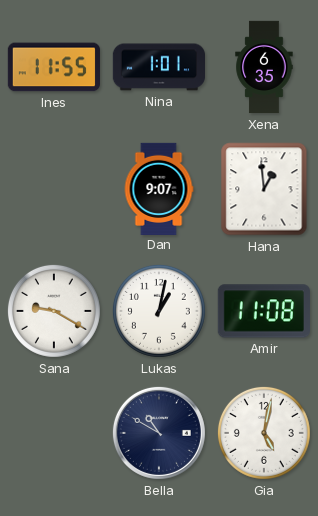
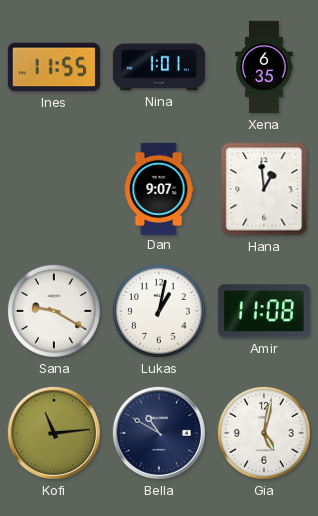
Kofi: none -> 11:14 (54, 433)
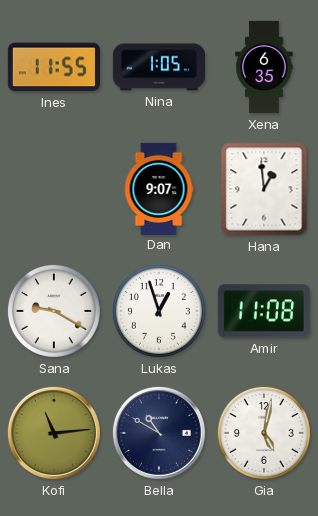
Nina: 1:01 -> 1:05 (158, 67)
Lukas: 1:02 -> 12:57 (159, 311)
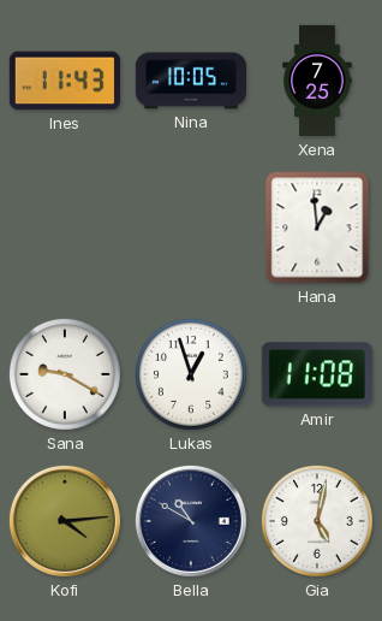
Ines: 11:55 -> 11:43 (65, 81)
Nina: 1:05 -> 10:05 (190, 81)
Xena: 6:35 -> 7:25 (317, 81)
Dan: 9:07 -> none (159, 188)
Kofi: 11:14 -> 4:14 (65, 521)
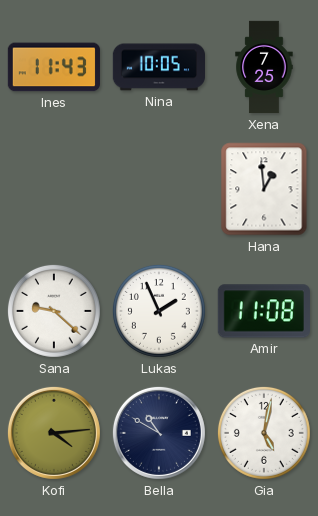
Sana: 9:20 -> 9:22 (54, 311)
Lukas: 12:57 -> 1:56 (159, 311)
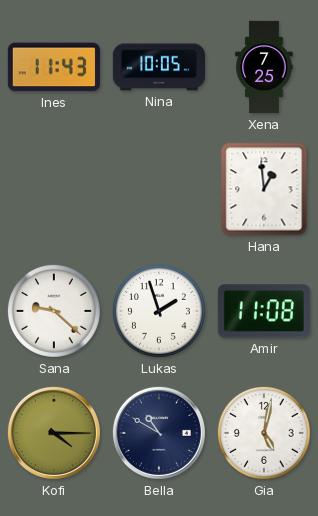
Lukas: 1:56 -> 1:57 (159, 311)
Kofi: 4:14 -> 4:15 (54, 433)
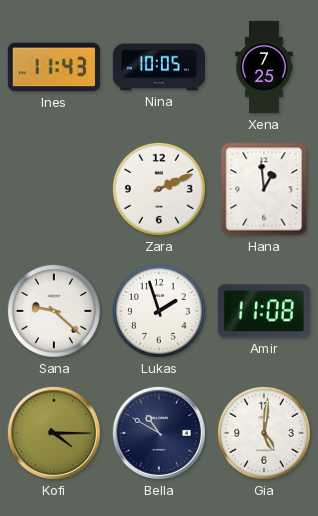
Zara: none -> 2:11 (159, 189)
Gia: 5:02 -> 5:01 (264, 433)
